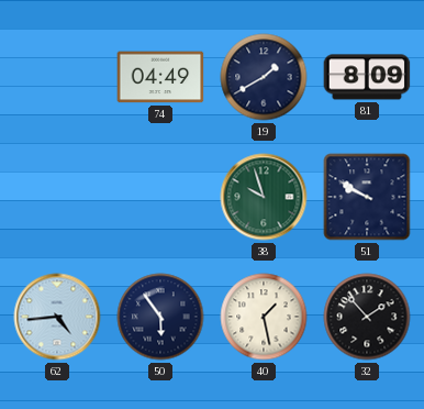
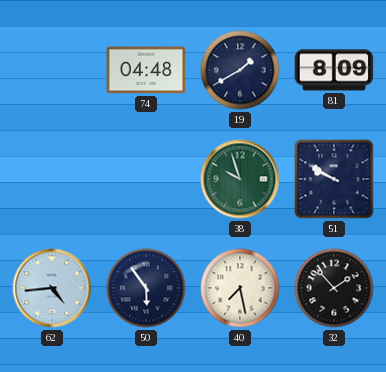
74: 04:49 -> 04:48 (146, 70)
40: 1:28 -> 7:28 (240, 288)
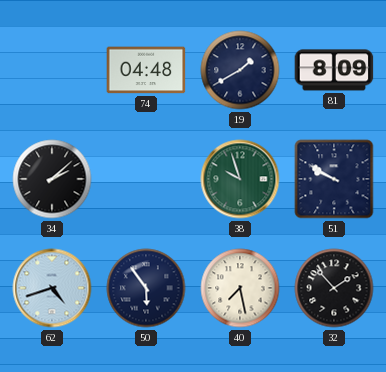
34: none -> 2:08 (52, 179)
62: 4:44 -> 4:42 (52, 288)
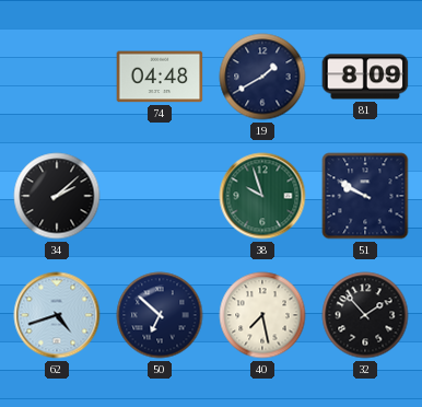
50: 5:54 -> 6:52 (160, 315)
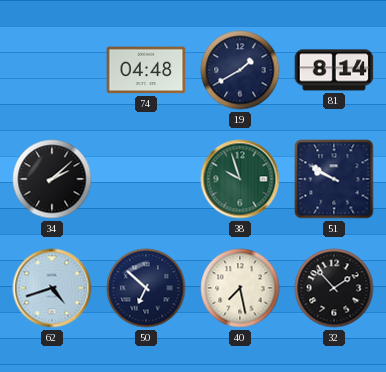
81: 8:09 -> 8:14 (334, 70)
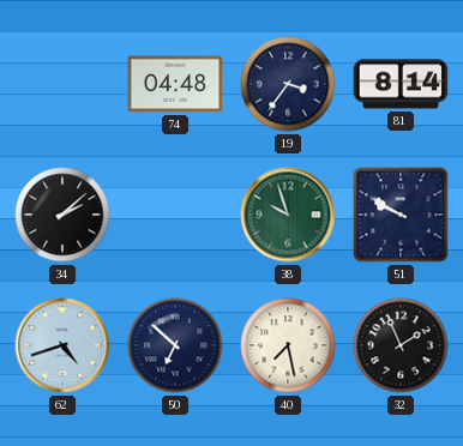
19: 1:40 -> 3:36 (288, 84)
32: 1:53 -> 1:56 (401, 345)
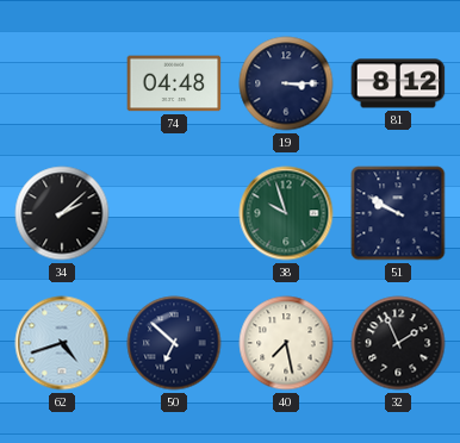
19: 3:36 -> 3:15 (286, 83)
81: 8:14 -> 8:12 (398, 83)
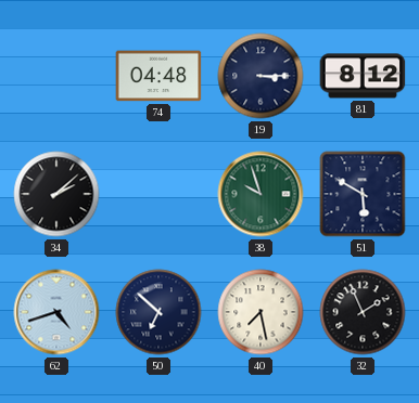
51: 9:50 -> 5:50 (363, 194)
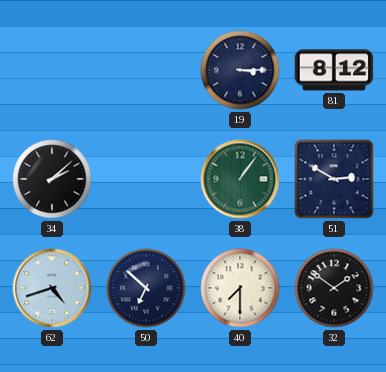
74: 04:48 -> none (158, 76)
38: 9:57 -> 1:06 (240, 179)
51: 5:50 -> 2:50 (334, 179)
40: 7:28 -> 7:30 (240, 288)
32: 1:56 -> 1:51 (334, 288)
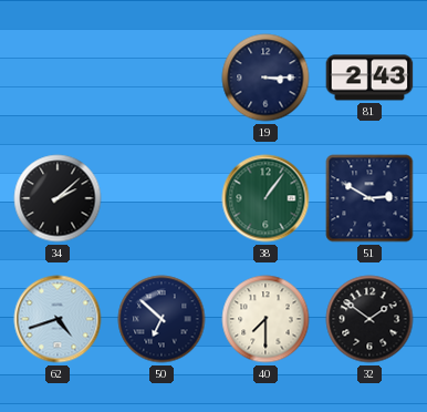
81: 8:12 -> 2:43 (369, 78)
